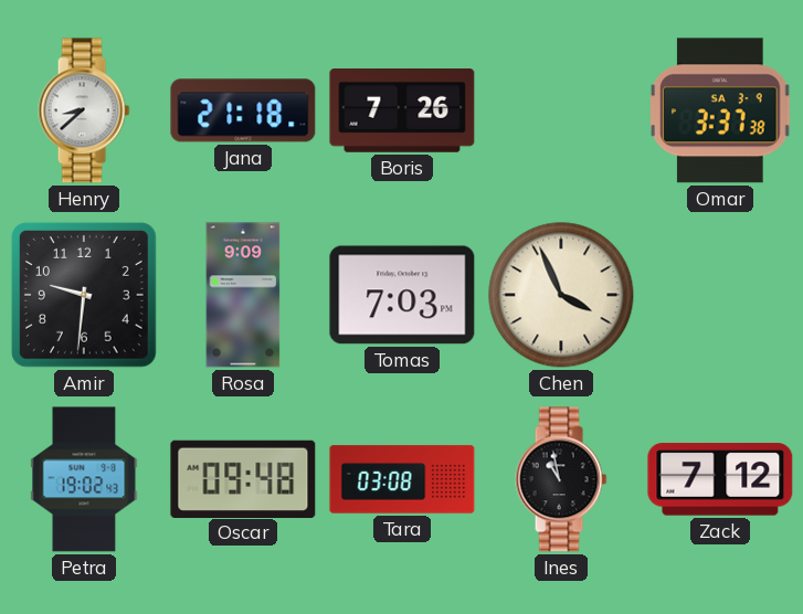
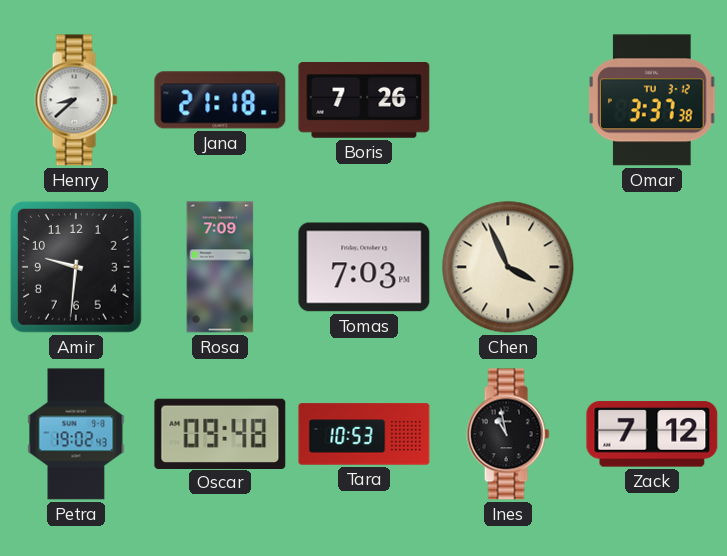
Omar date: SA 3-9 -> TU 3-12 (652, 100)
Rosa: 9:09 -> 7:09 (220, 267)
Tara: 03:08 -> 10:53 (364, 434)
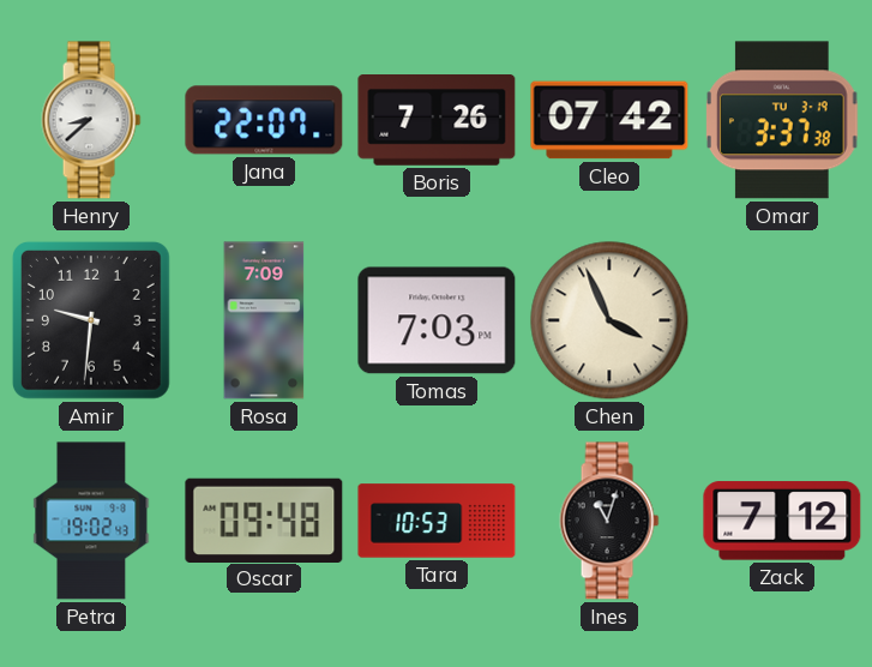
Jana: 21:18 -> 22:07 (264, 120)
Cleo: none -> 07:42 (609, 120)
Omar date: TU 3-12 -> TU 3-19 (782, 120)
Ines: 10:58 -> 11:03 (609, 521)
